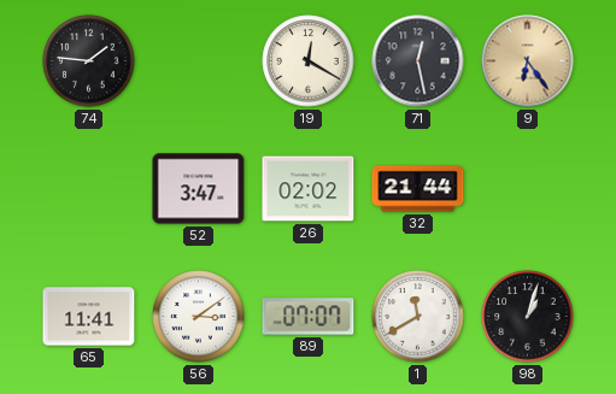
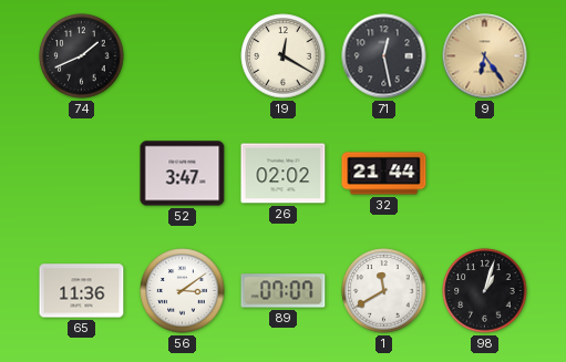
74: 1:46 -> 1:41 (82, 56)
65: 11:41 -> 11:36 (82, 291)
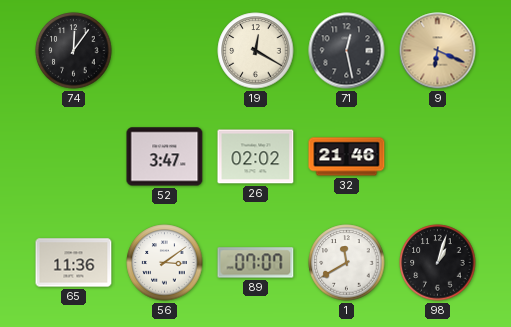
74: 1:41 -> 12:06 (74, 51)
9: 6:24 -> 6:19 (438, 51)
32: 21:44 -> 21:46 (347, 157)
